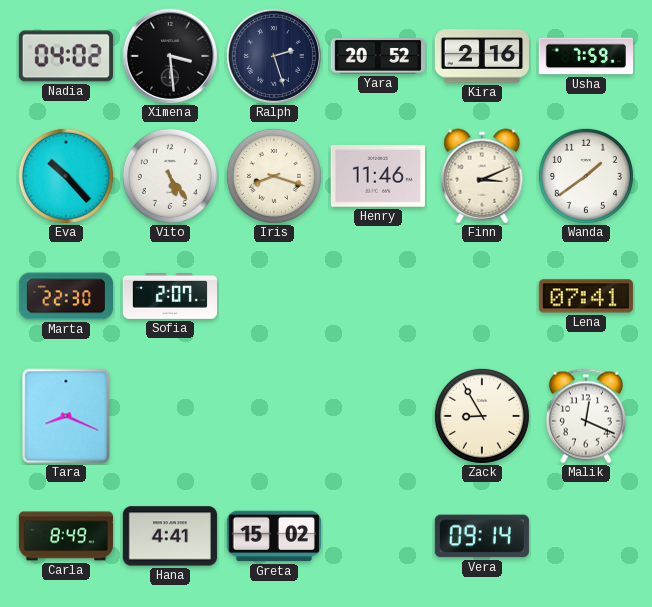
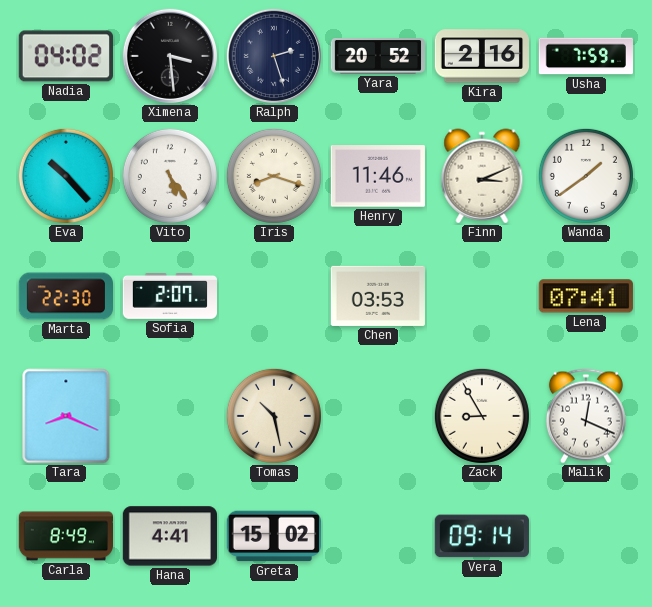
Chen: none -> 03:53 (378, 296)
Tomas: none -> 10:28 (274, 416)
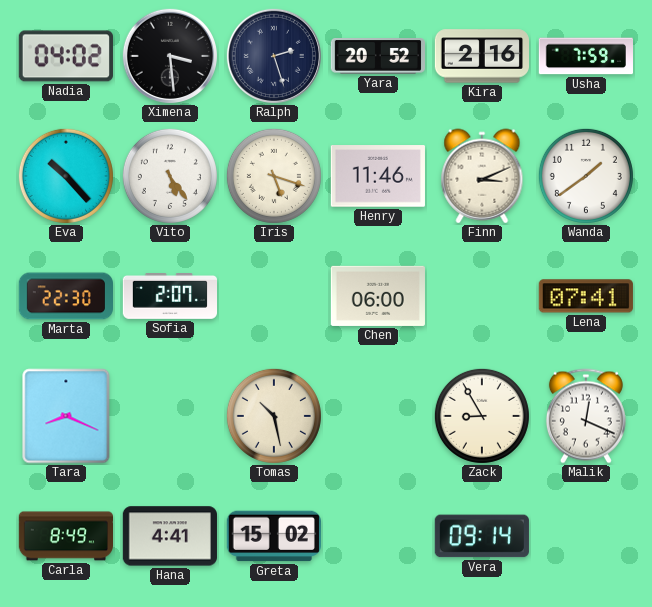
Iris: 8:18 -> 5:18 (274, 176)
Chen: 03:53 -> 06:00 (378, 296)
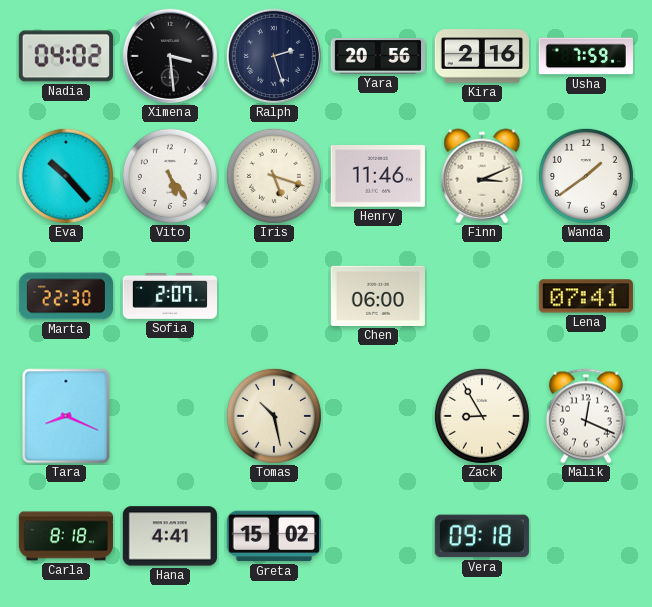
Yara: 20:52 -> 20:56 (377, 57)
Carla: 8:49 -> 8:18 (65, 536)
Vera: 09:14 -> 09:18 (482, 536)
